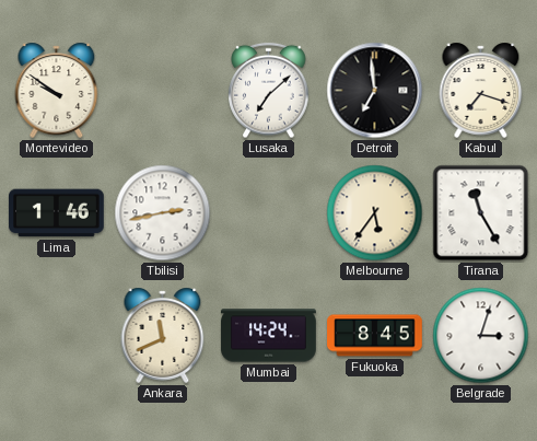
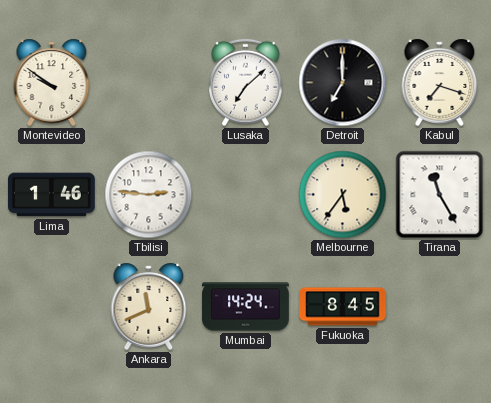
Detroit: 6:59 -> 7:00 (343, 83)
Tbilisi: 2:43 -> 2:46 (149, 195)
Belgrade: 3:03 -> none (481, 336)
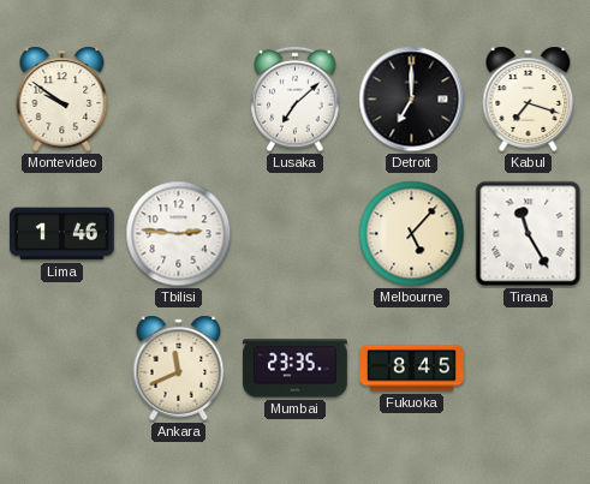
Melbourne: 5:36 -> 5:07 (412, 234)
Mumbai: 14:24 -> 23:35 (296, 369)
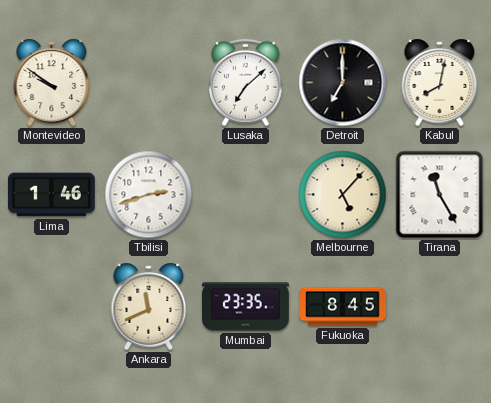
Kabul: 7:18 -> 8:02 (440, 82)
Tbilisi: 2:46 -> 2:42 (149, 195)
